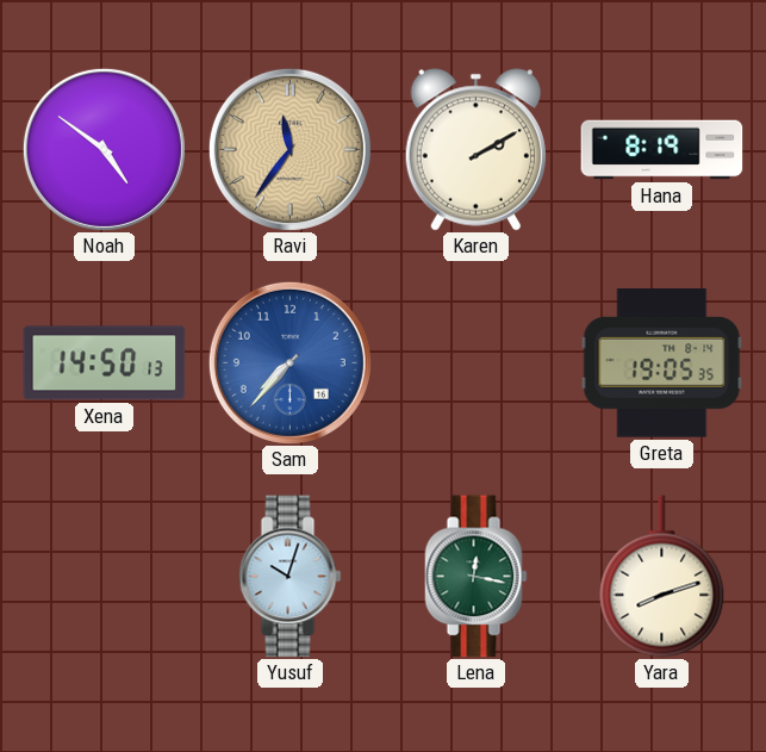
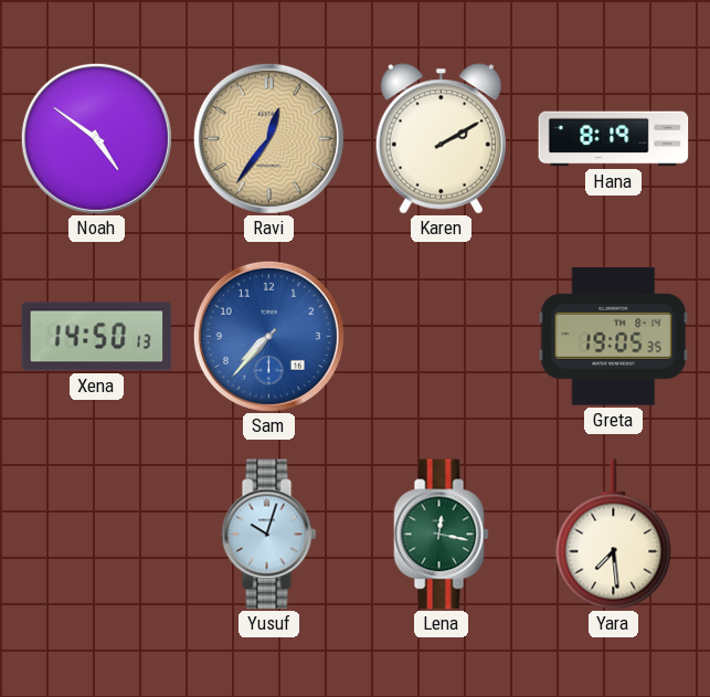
Ravi: 11:36 -> 12:36 (268, 138)
Yara: 8:12 -> 7:29 (614, 535)
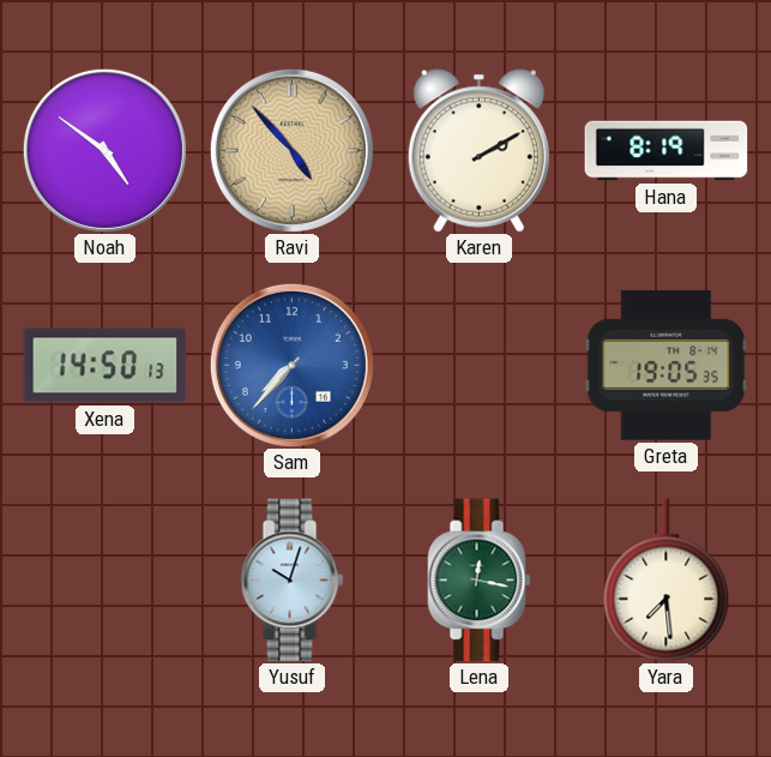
Ravi: 12:36 -> 4:53 (291, 150)
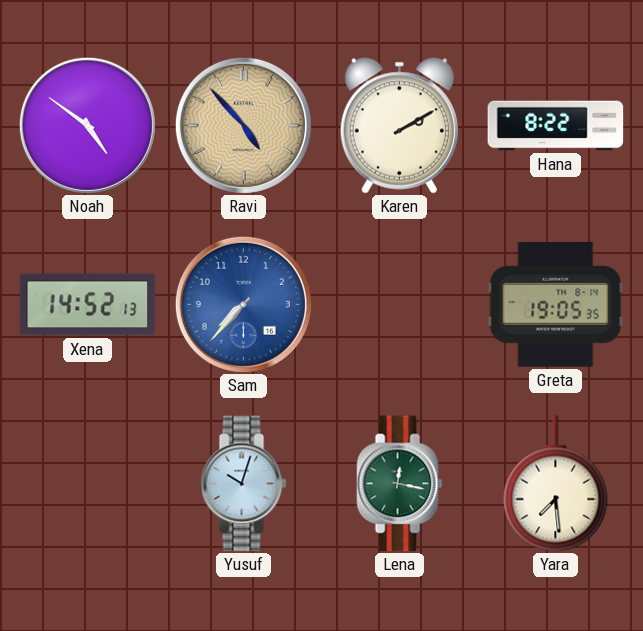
Hana: 8:19 -> 8:22 (556, 126)
Xena: 14:50 -> 14:52 (88, 305)
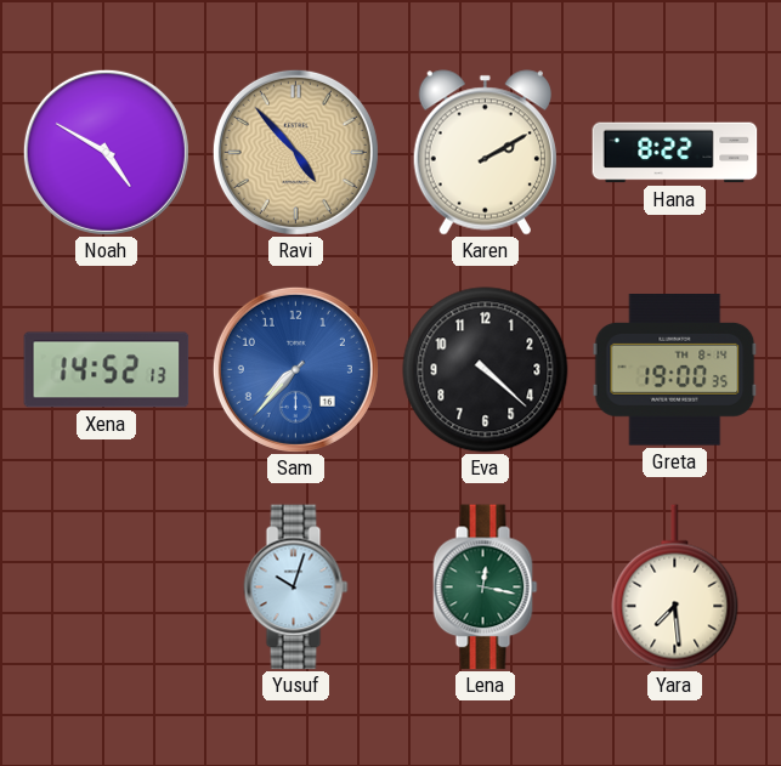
Noah: 4:51 -> 4:50 (106, 152)
Eva: none -> 4:22 (486, 370)
Greta: 19:05 -> 19:00 (675, 370)
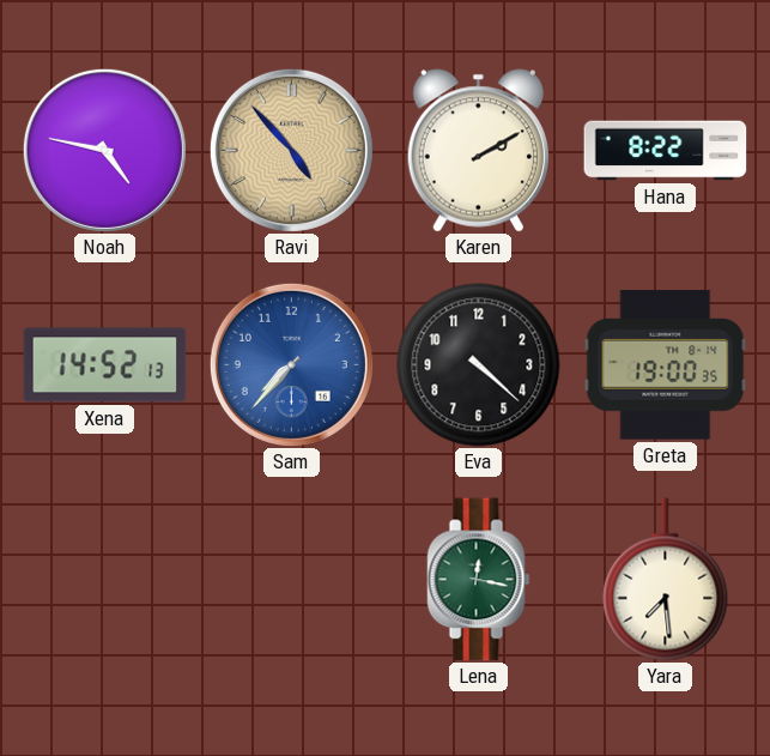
Noah: 4:50 -> 4:47 (104, 150)
Yusuf: 10:03 -> none (296, 588)
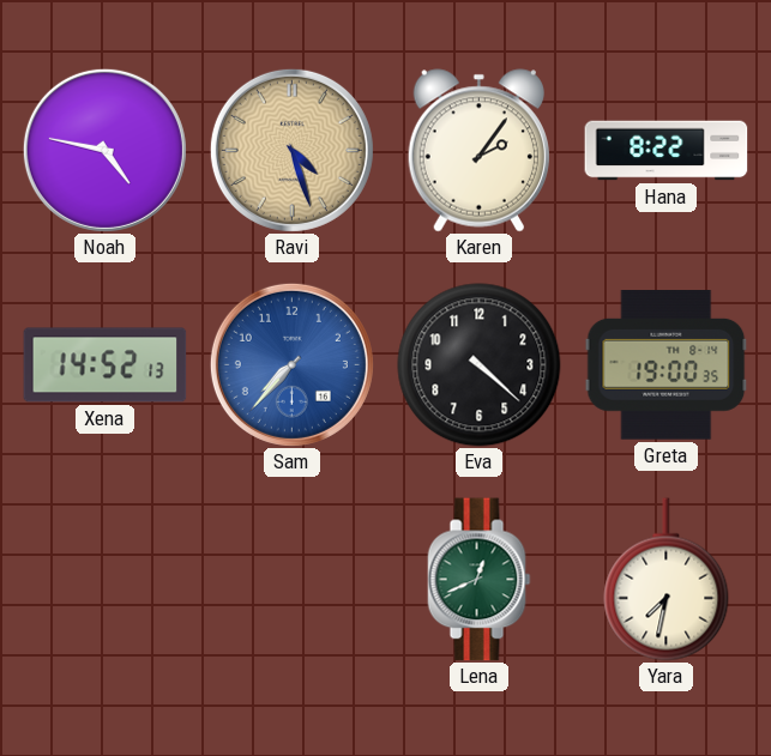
Ravi: 4:53 -> 4:27 (291, 150)
Karen: 2:10 -> 2:06 (478, 151)
Lena: 12:17 -> 12:41 (480, 580)
Yara: 7:29 -> 7:32 (667, 580)
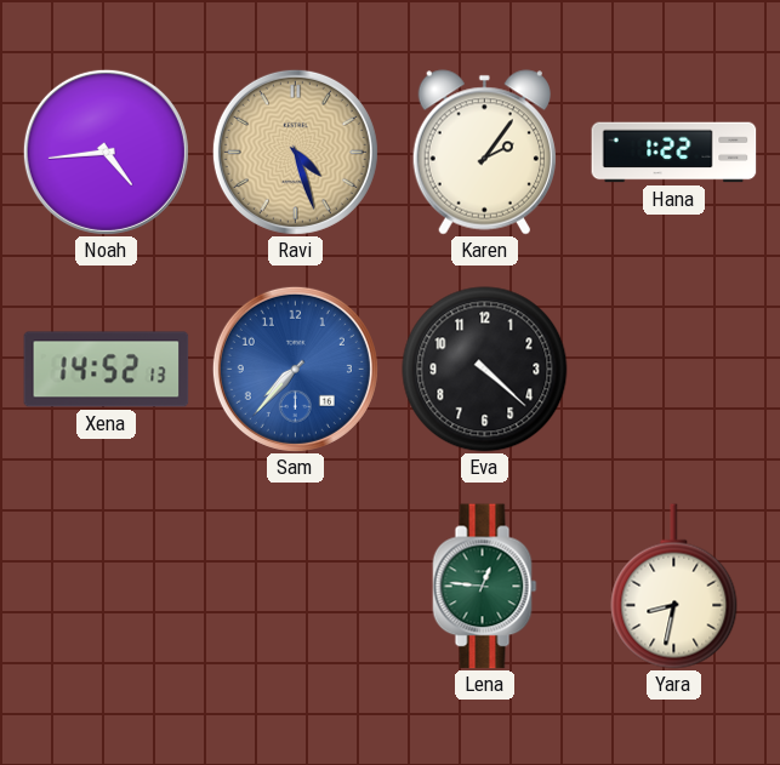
Noah: 4:47 -> 4:44 (106, 152)
Hana: 8:22 -> 1:22 (674, 153)
Greta: 19:00 -> none (667, 365)
Lena: 12:41 -> 12:46 (485, 587)
Yara: 7:32 -> 8:32 (674, 587)
